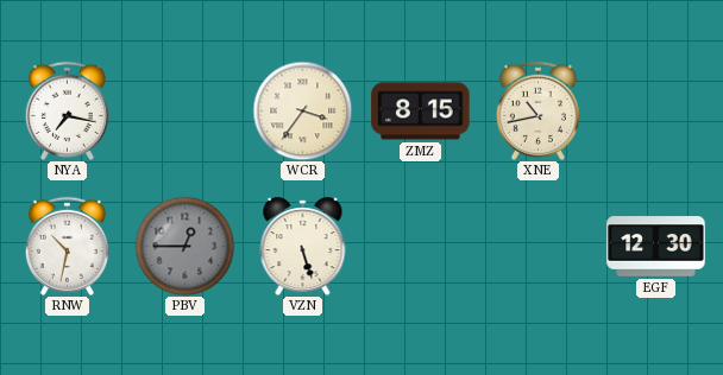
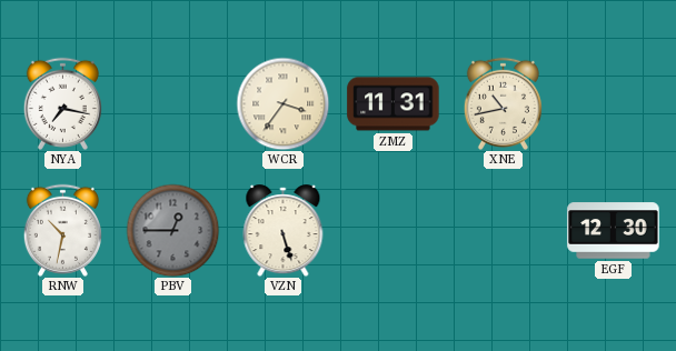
ZMZ: 8:15 -> 11:31 (394, 104)
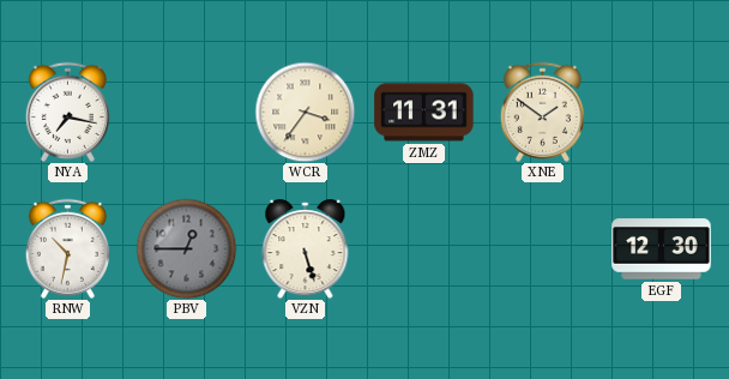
XNE: 10:43 -> 1:51 (542, 112)
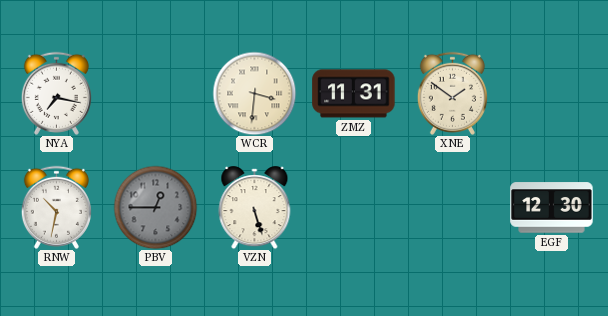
WCR: 3:36 -> 3:31 (254, 93)
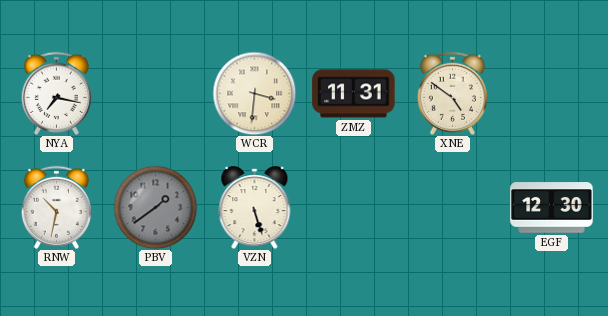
XNE: 1:51 -> 4:51 (452, 93)
PBV: 12:45 -> 1:39 (155, 207)
